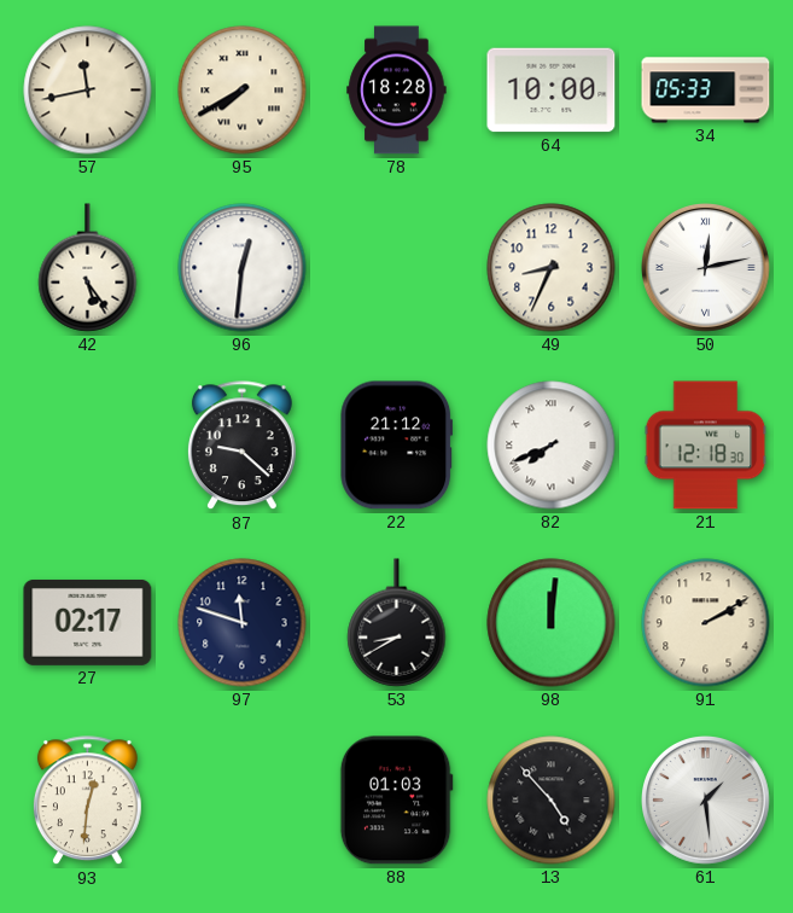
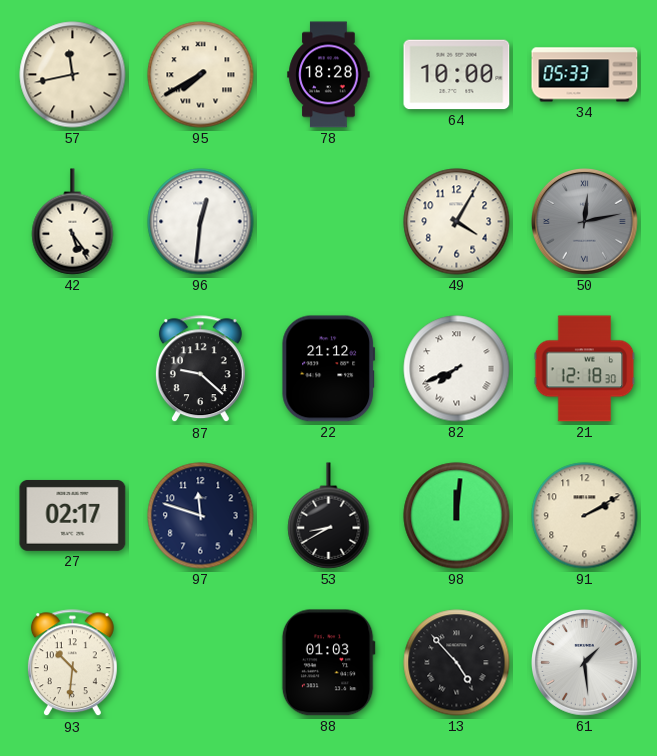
49: 8:34 -> 4:05 (457, 222)
50 dial: white -> grey (585, 222)
93: 12:31 -> 10:31 (72, 663)
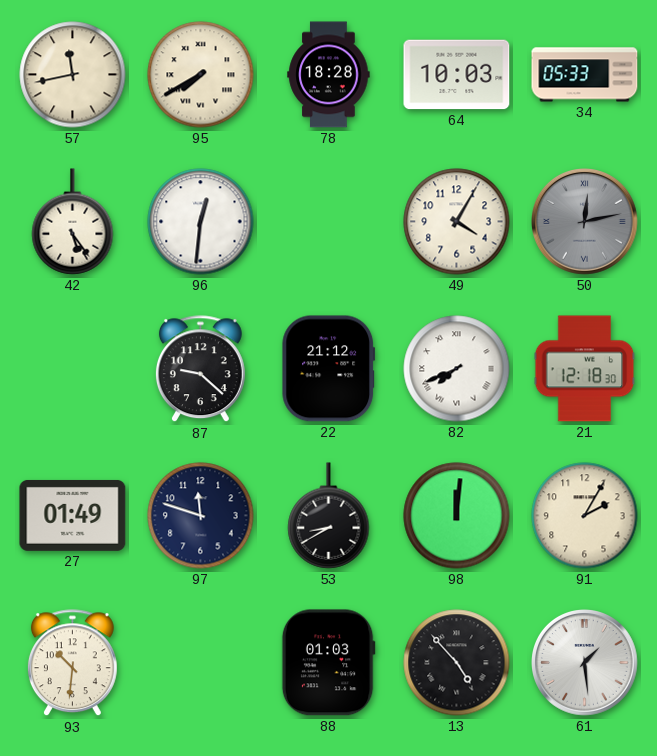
64: 10:00 -> 10:03 (457, 75)
27: 02:17 -> 01:49 (73, 515)
91: 2:10 -> 2:05 (585, 516)
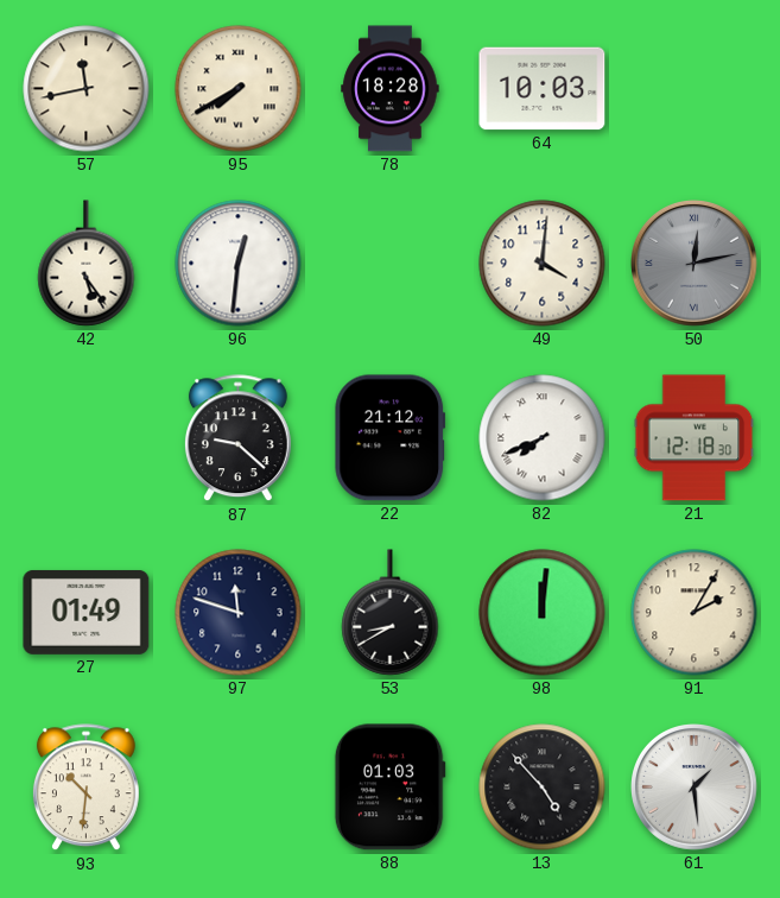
34: 05:33 -> none (585, 75)
49: 4:05 -> 4:01 (543, 264)
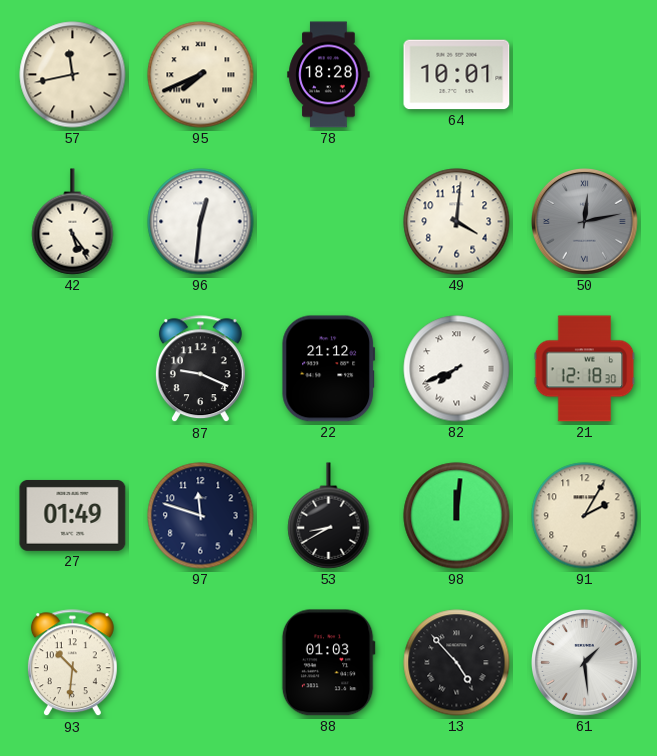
95: 7:40 -> 7:41 (201, 75)
64: 10:03 -> 10:01 (457, 75)
87: 9:22 -> 9:19 (200, 369)
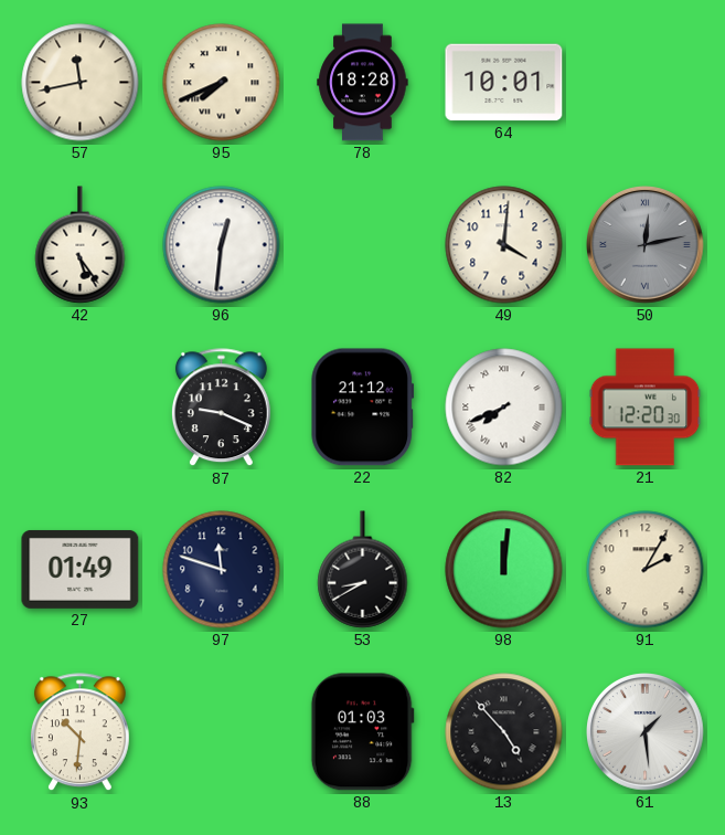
21: 12:18 -> 12:20 (646, 408)
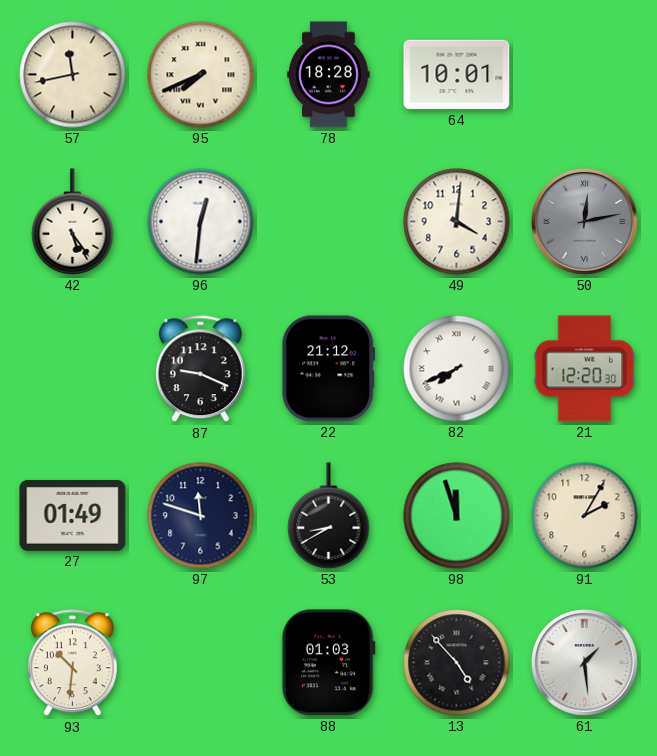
98: 12:01 -> 11:57 (457, 516)
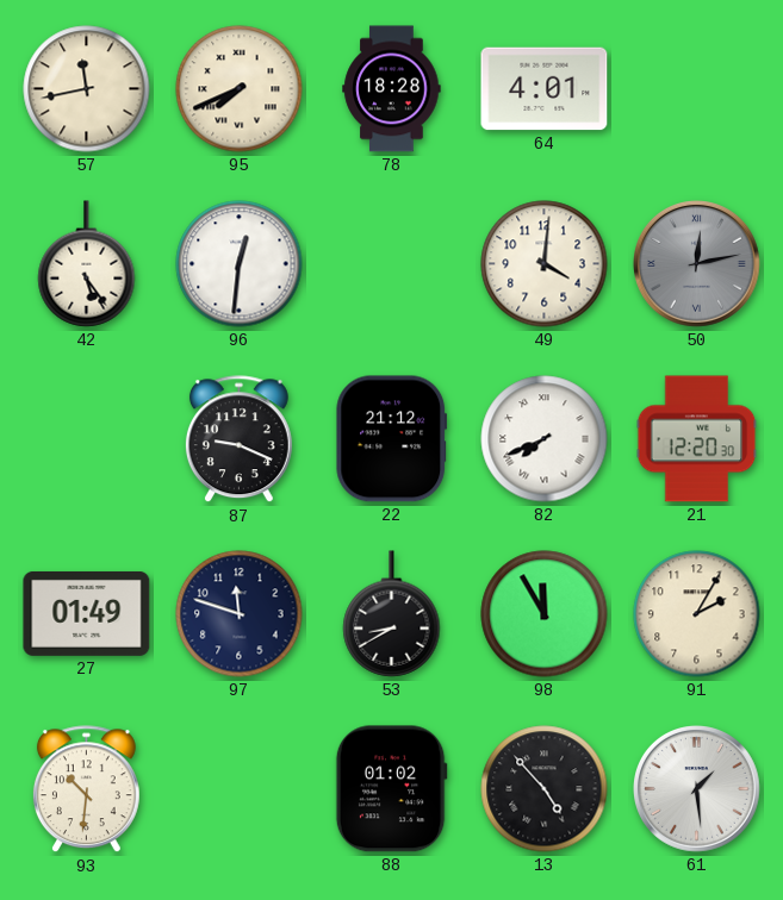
64: 10:01 -> 4:01 (545, 89)
98: 11:57 -> 11:55 (545, 614)
88: 01:03 -> 01:02 (391, 789)
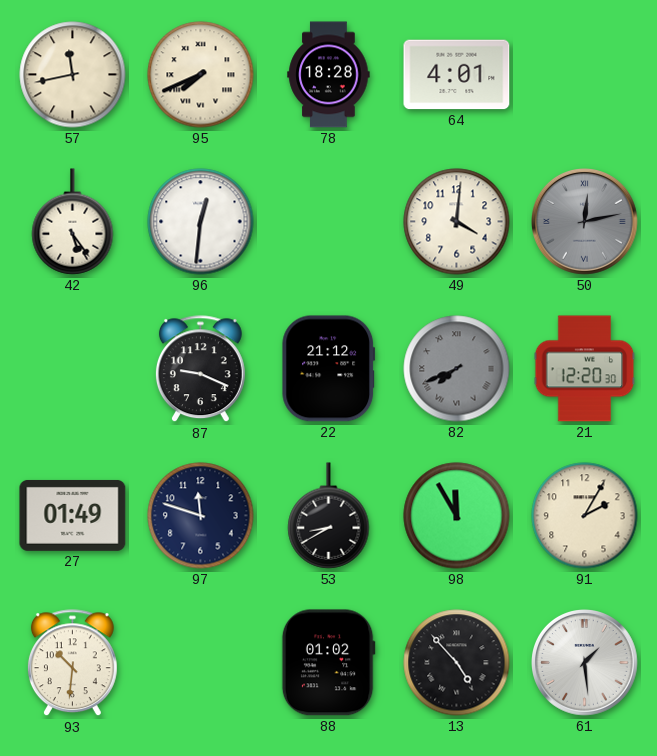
82 dial: white -> grey (457, 369)
